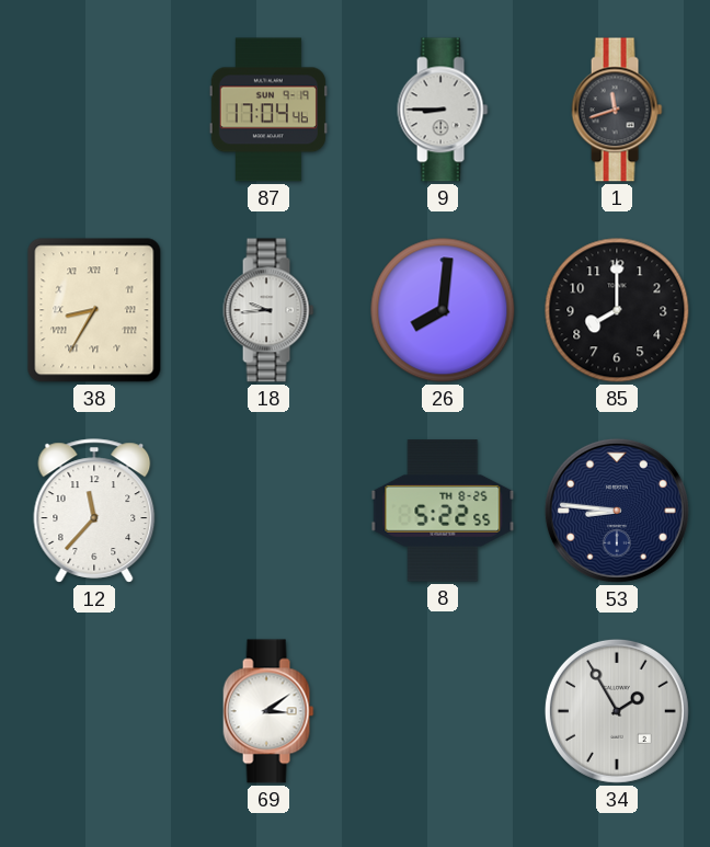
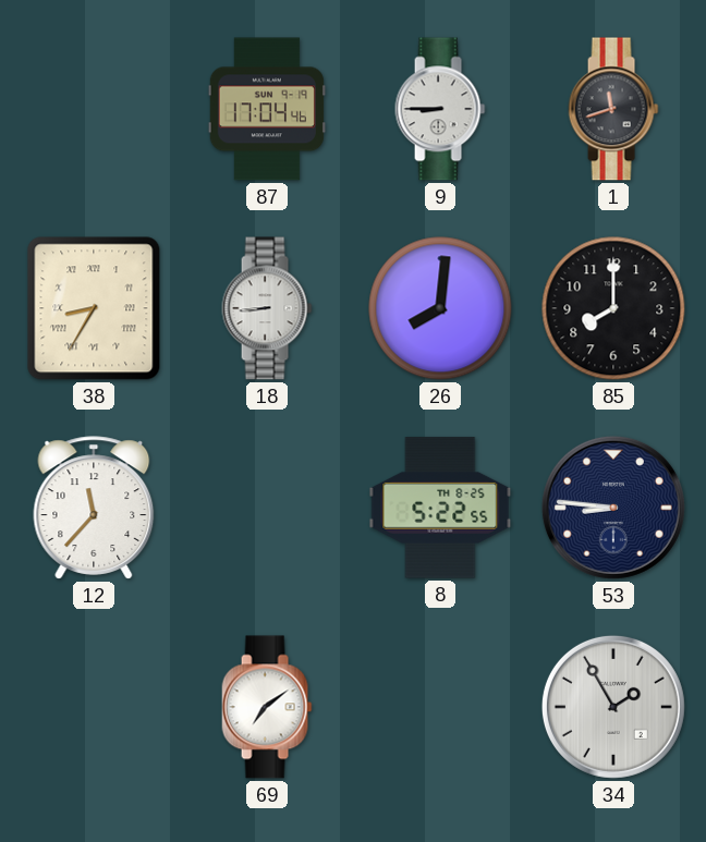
18: 9:44 -> 8:44 (267, 308)
69: 3:09 -> 7:09 (267, 707)
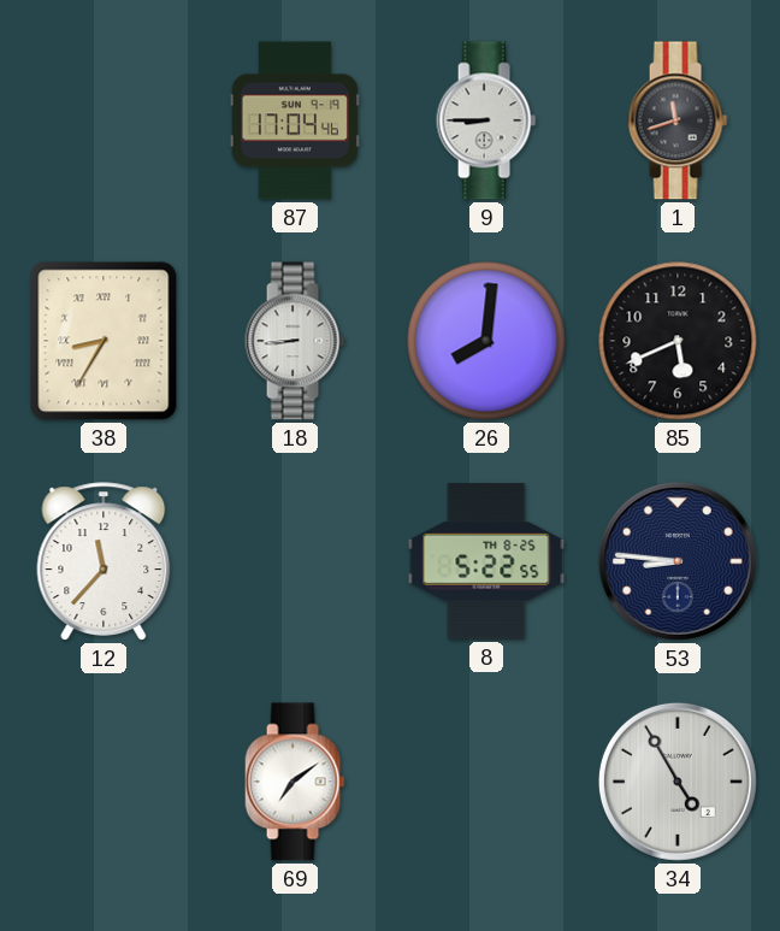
85: 8:00 -> 5:41 (678, 341)
34: 1:55 -> 4:55 (678, 782)
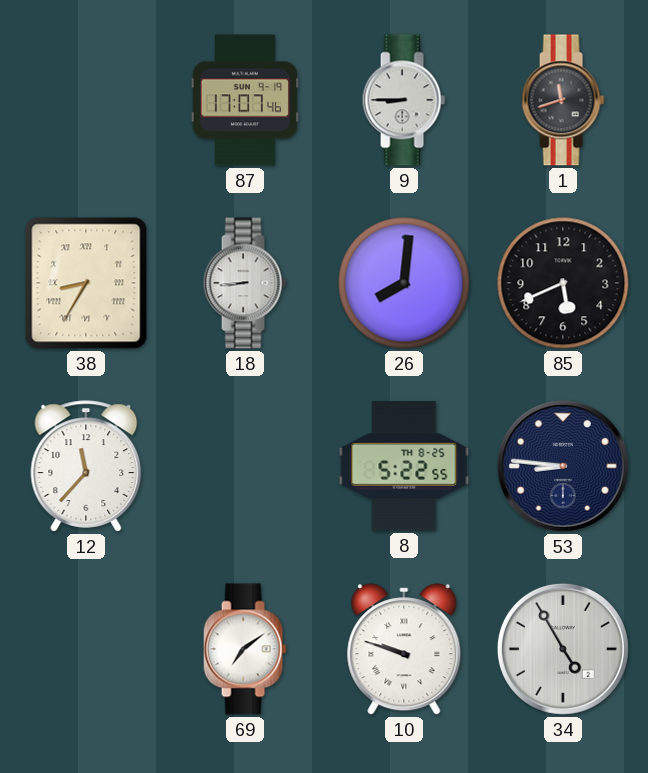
87: 17:04 -> 17:07 (245, 100)
10: none -> 9:48 (404, 649)
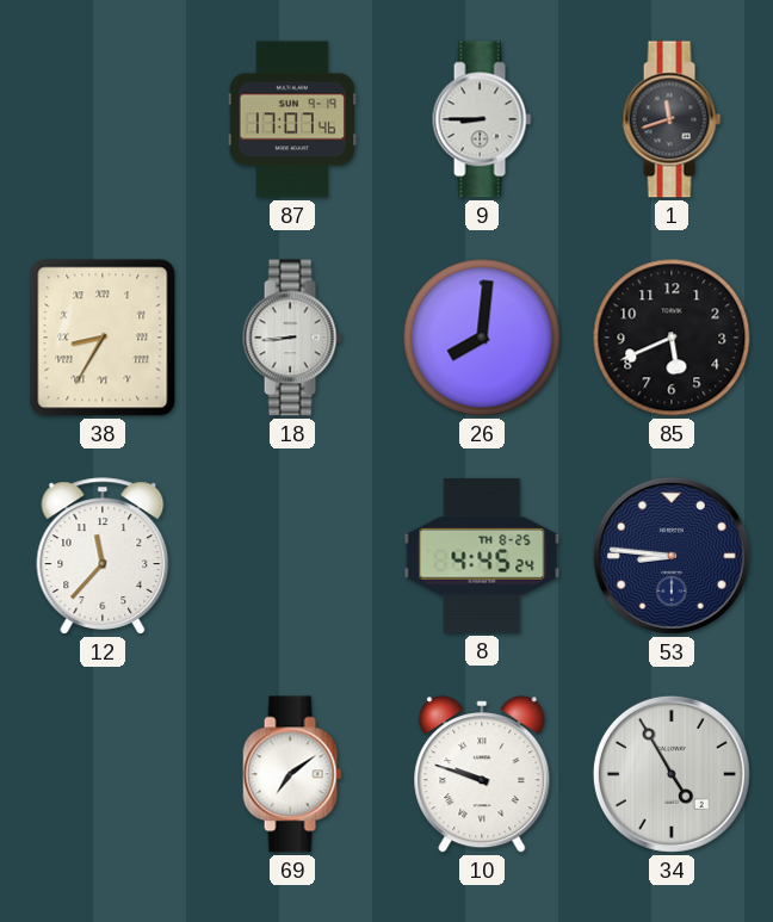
8: 5:22 -> 4:45 (482, 556)
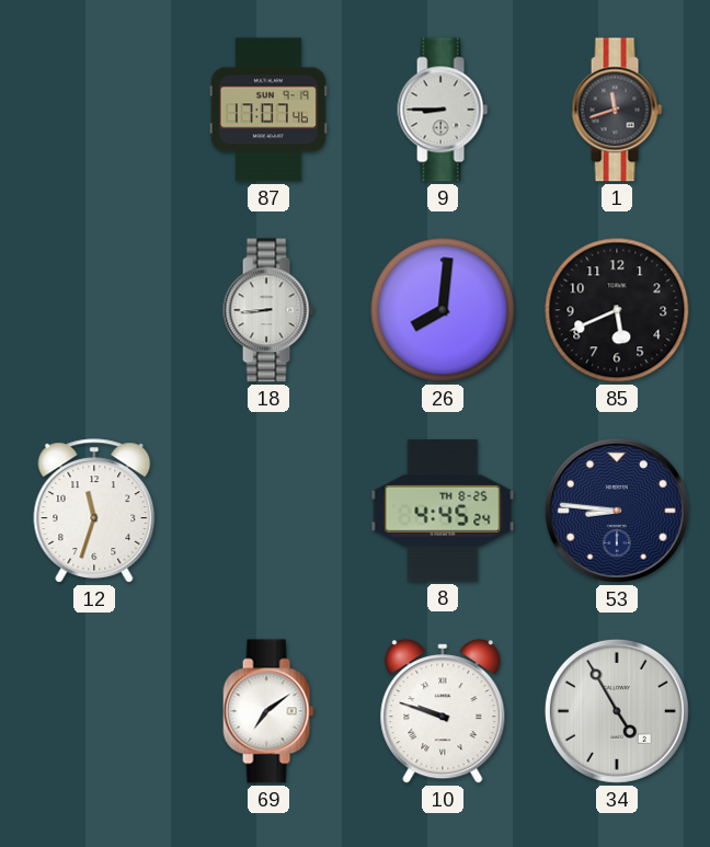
38: 8:35 -> none (103, 338)
12: 11:37 -> 11:33 (94, 511)
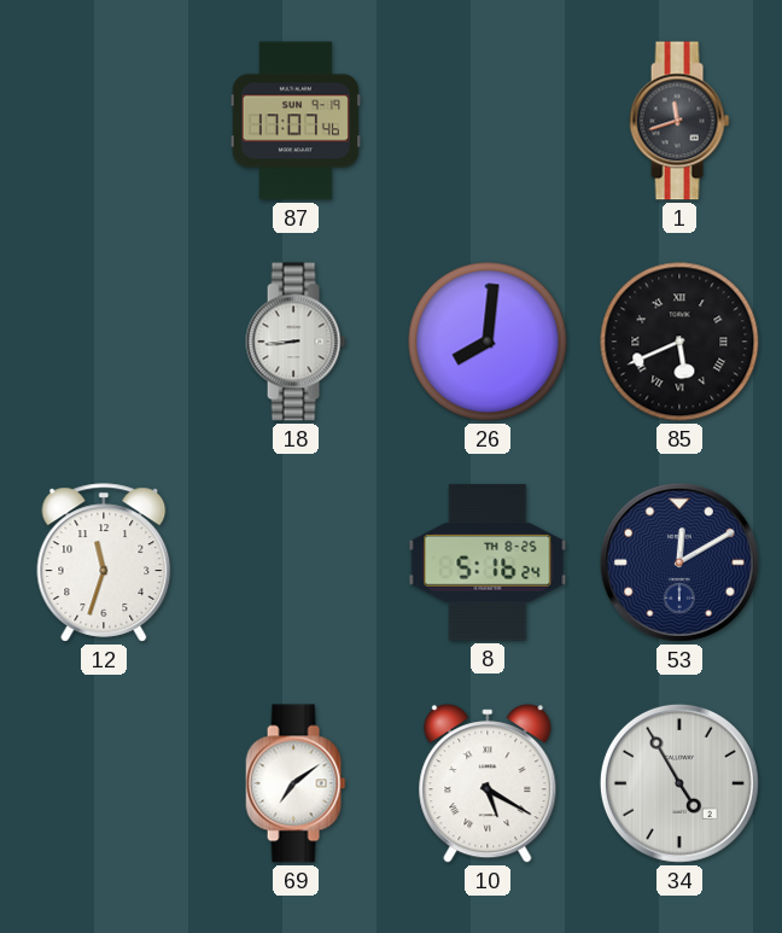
9: 8:45 -> none (443, 110)
85 numerals: Arabic -> Roman (679, 342)
8: 4:45 -> 5:16 (488, 562)
53: 8:46 -> 12:10 (679, 562)
10: 9:48 -> 5:20 (488, 783)
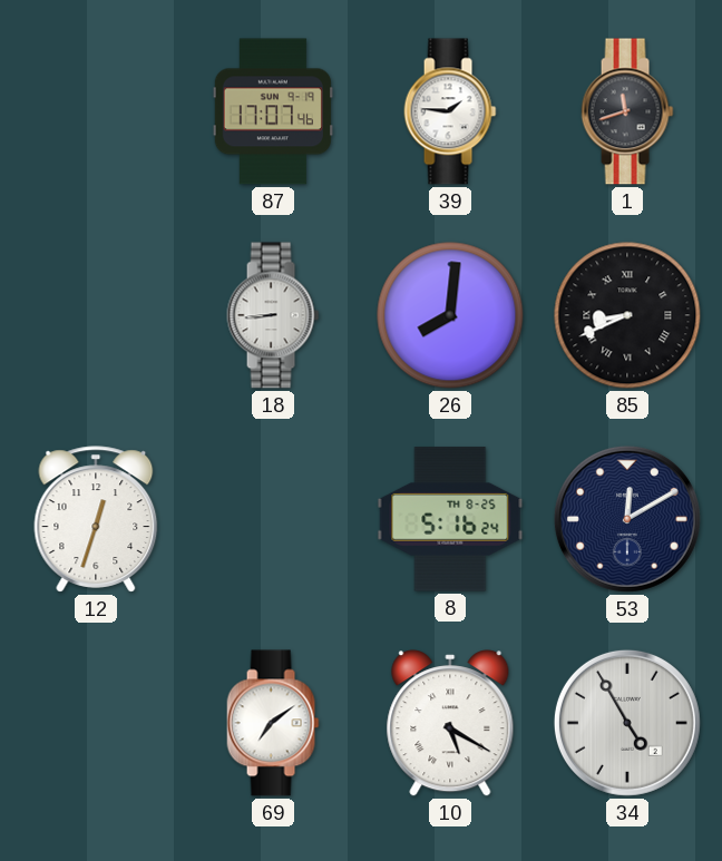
39: none -> 1:46 (450, 111)
85: 5:41 -> 8:41 (627, 315)
12: 11:33 -> 12:33 (96, 519)
